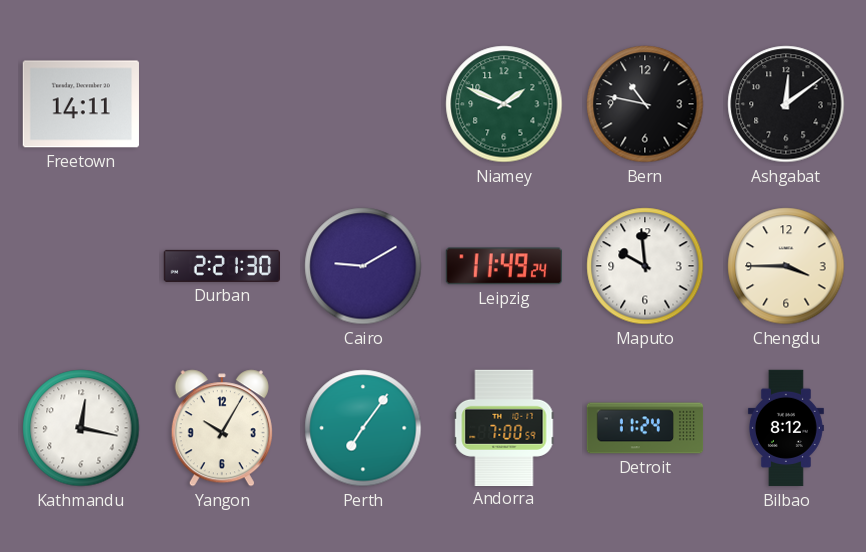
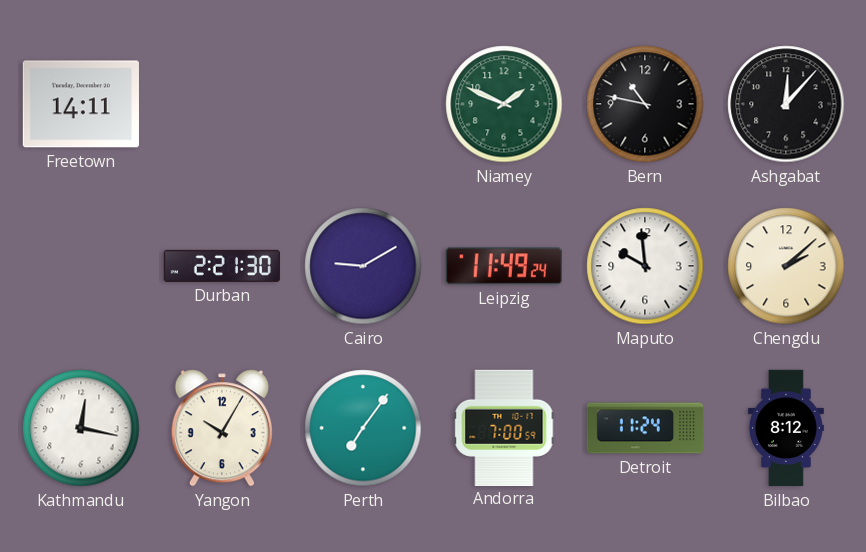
Ashgabat: 12:09 -> 12:07 (786, 104)
Chengdu: 3:45 -> 2:08 (786, 266)
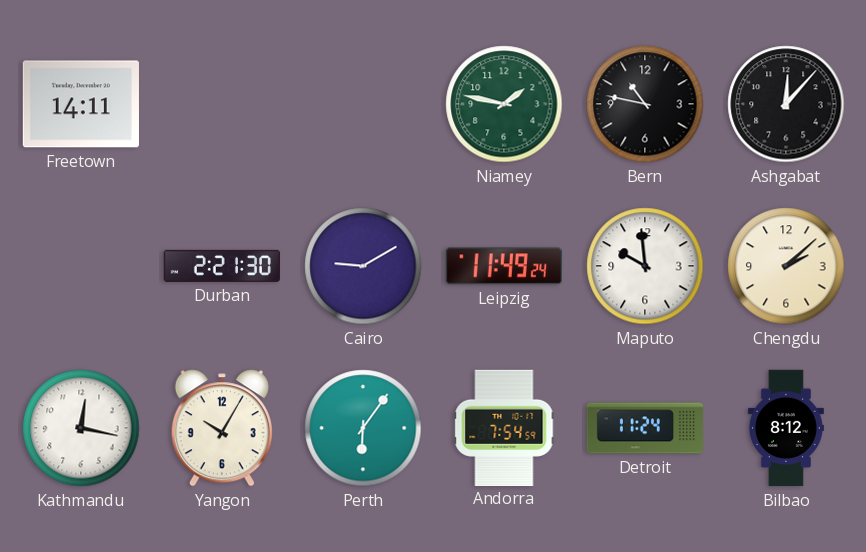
Niamey: 1:49 -> 1:47 (504, 104)
Perth: 7:06 -> 6:06 (363, 428)
Andorra: 7:00 -> 7:54 (504, 427)
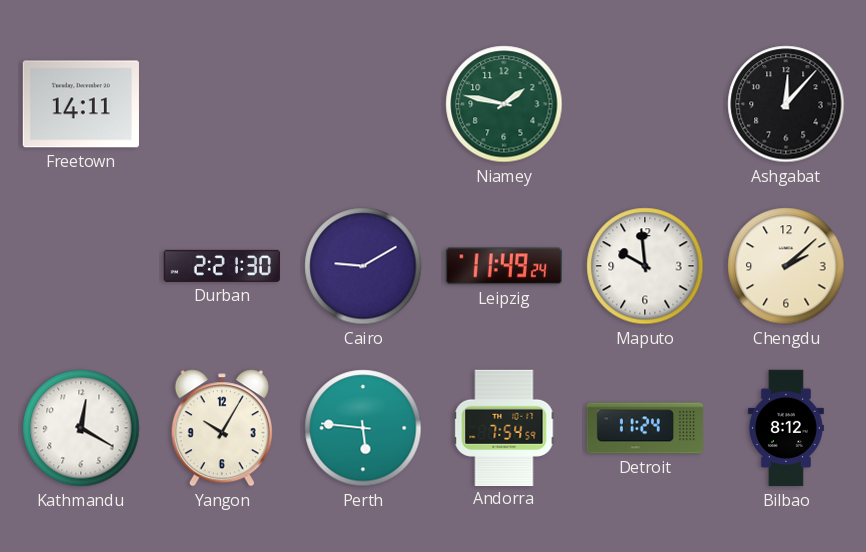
Bern: 10:47 -> none (645, 104)
Kathmandu: 12:17 -> 12:20 (81, 428)
Perth: 6:06 -> 5:46 (363, 428)
